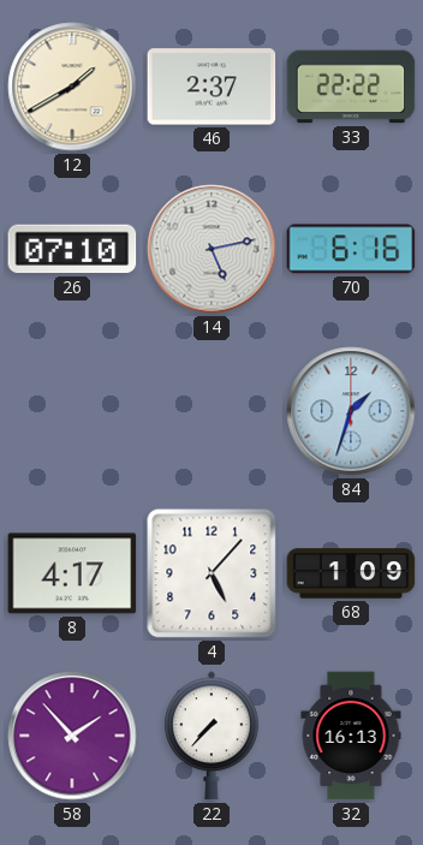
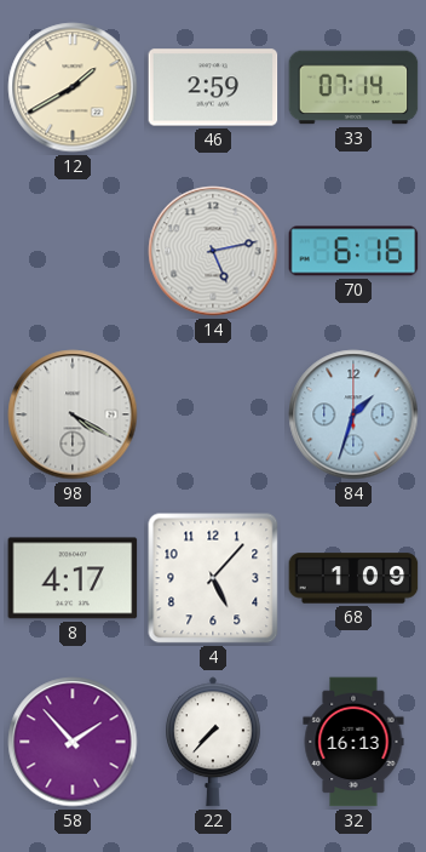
46: 2:37 -> 2:59 (213, 87)
33: 22:22 -> 07:14 (353, 87)
26: 07:10 -> none (72, 249)
98: none -> 4:20 (73, 414)
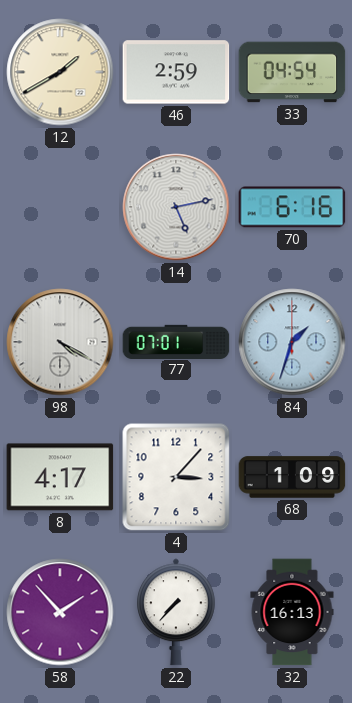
33: 07:14 -> 04:54 (292, 72)
77: none -> 07:01 (176, 341)
4: 5:07 -> 3:07 (176, 477)
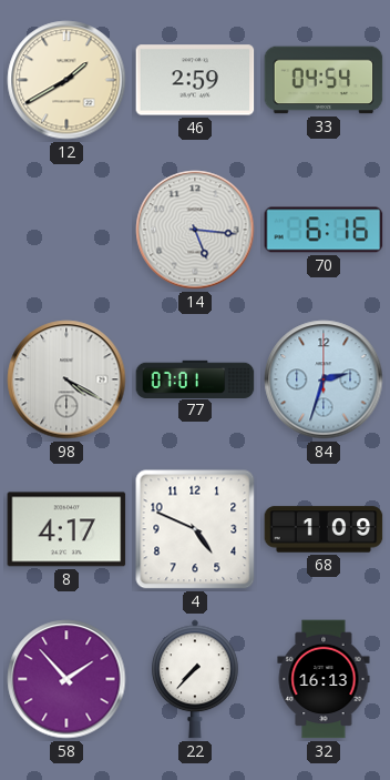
14: 5:13 -> 5:16 (195, 230)
84: 1:33 -> 2:33 (324, 379)
4: 3:07 -> 4:49 (195, 529)
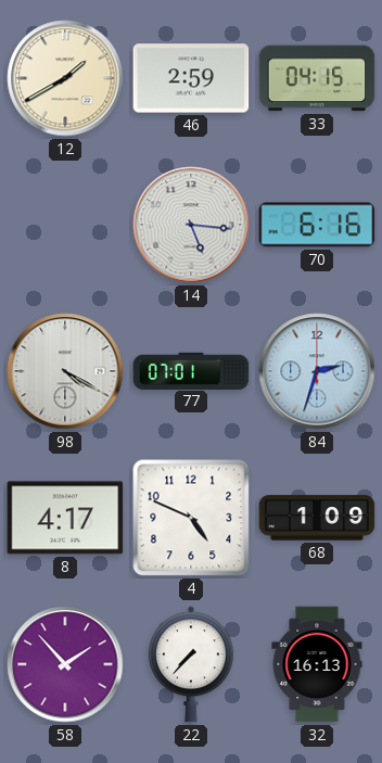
33: 04:54 -> 04:15 (317, 78)
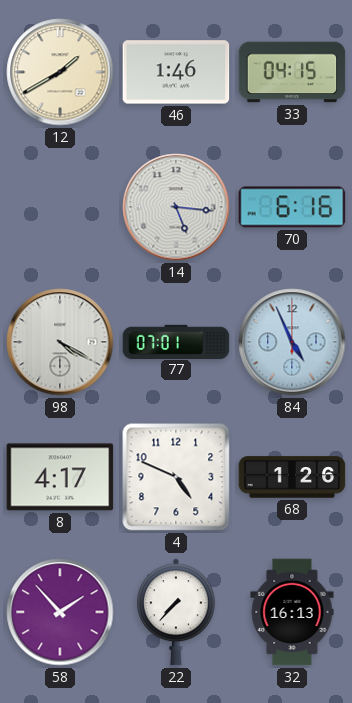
46: 2:59 -> 1:46 (176, 72)
84: 2:33 -> 4:56 (292, 342)
68: 1:09 -> 1:26 (292, 477)
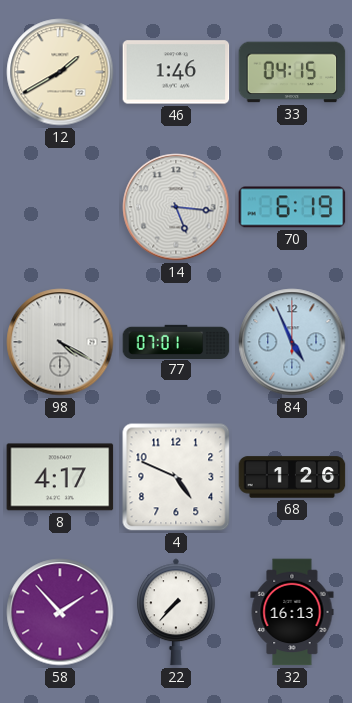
70: 6:16 -> 6:19 (292, 207)
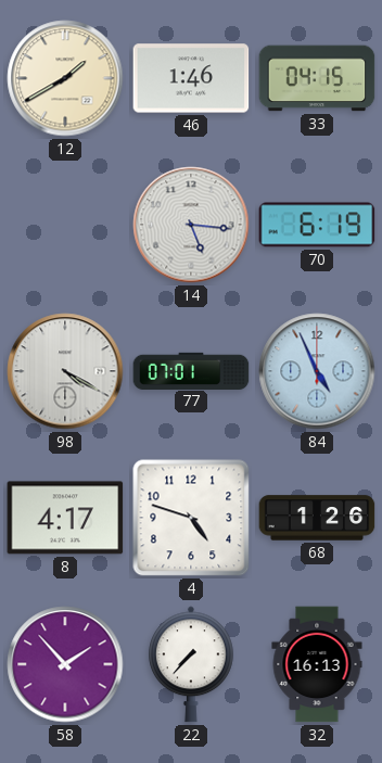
4: 4:49 -> 4:48 (191, 518)
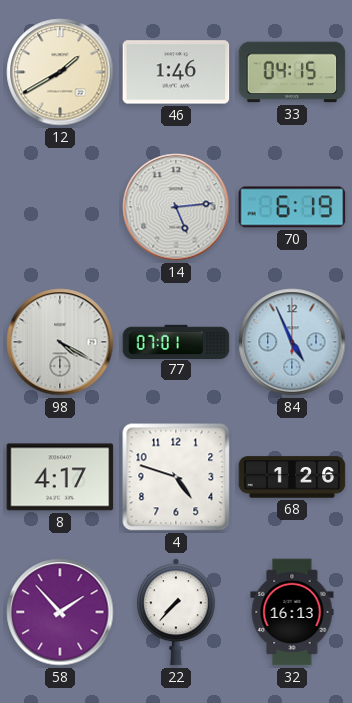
14: 5:16 -> 5:14 (176, 207)
